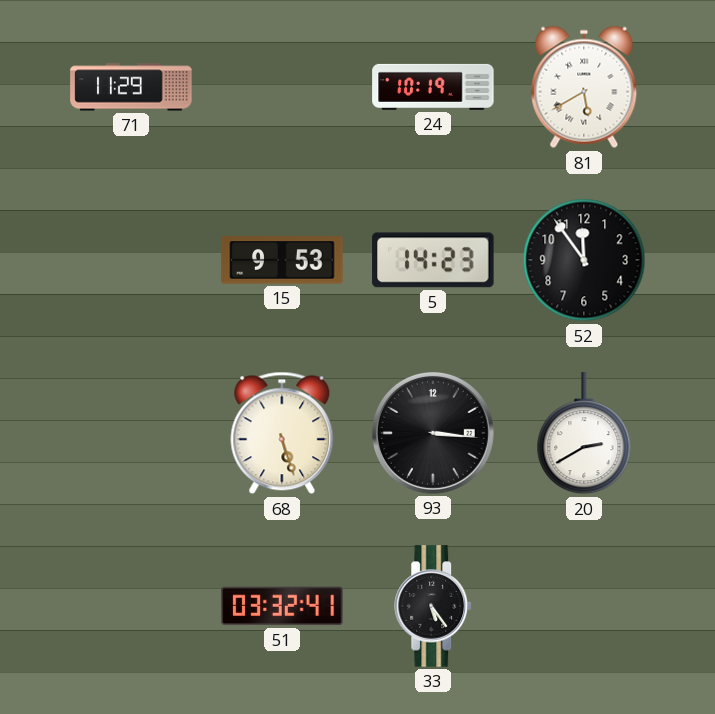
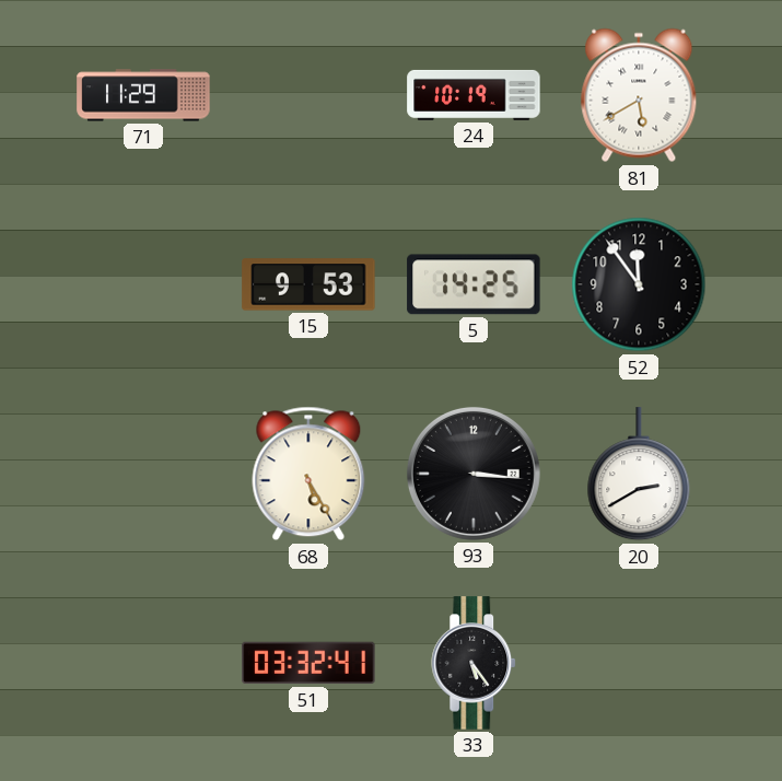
5: 14:23 -> 14:25 (474, 284)
68: 5:27 -> 5:25 (308, 474)
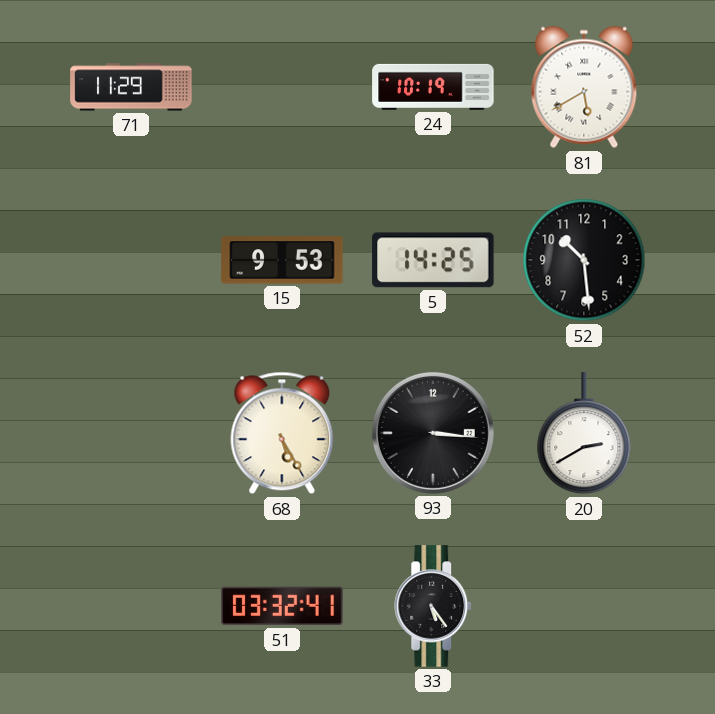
52: 11:54 -> 10:29 (584, 260)
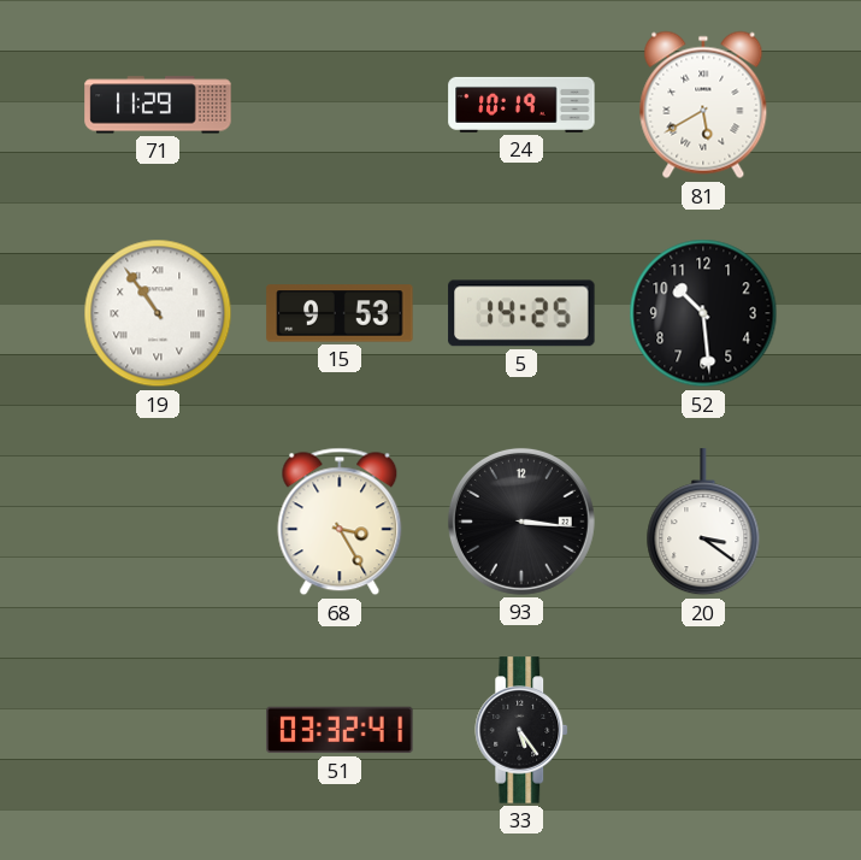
19: none -> 10:54 (158, 313)
68: 5:25 -> 3:25 (340, 522)
20: 2:40 -> 3:21 (703, 523)
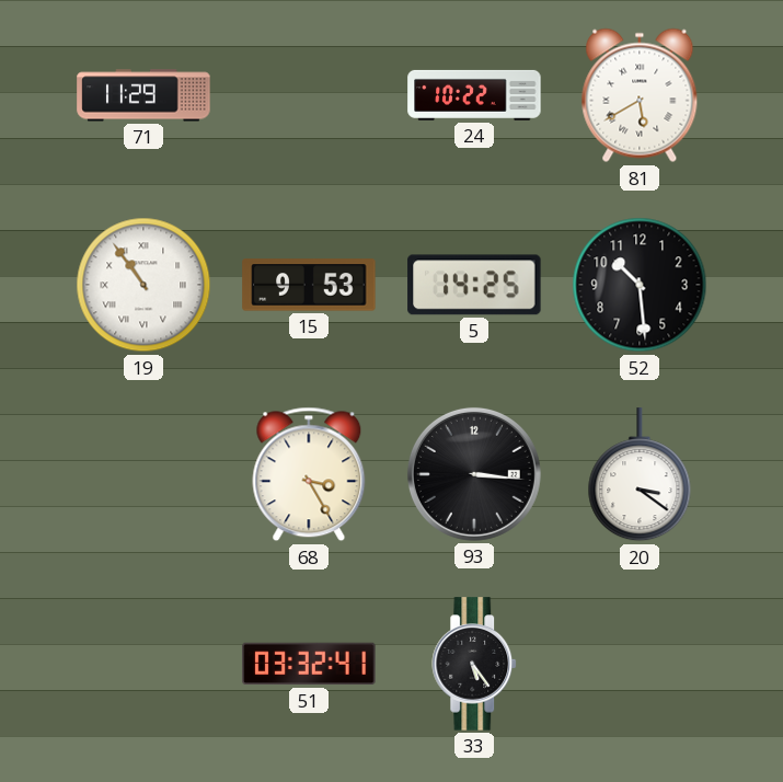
24: 10:19 -> 10:22 (474, 95)
